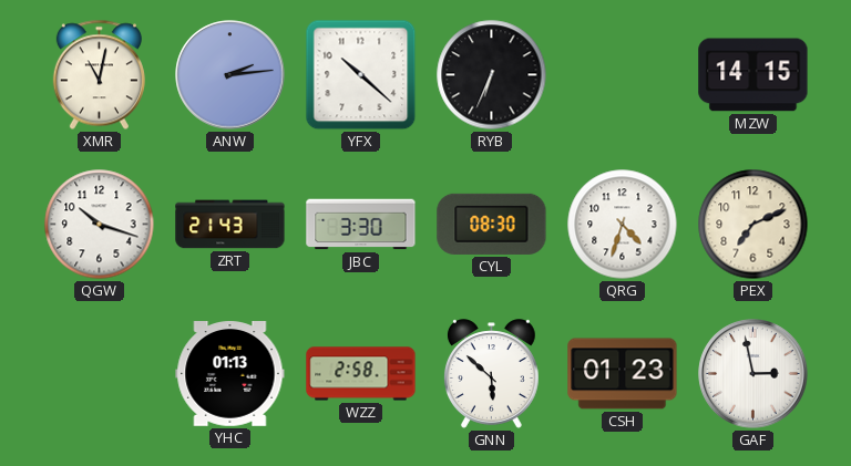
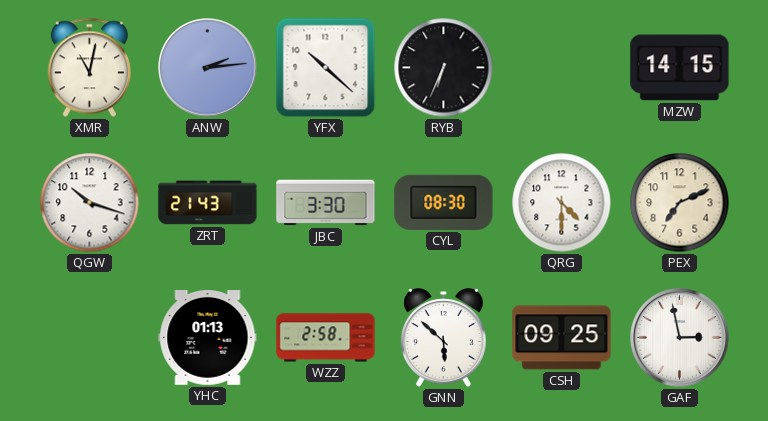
QRG: 4:33 -> 4:30 (562, 203)
CSH: 01:23 -> 09:25 (562, 338)
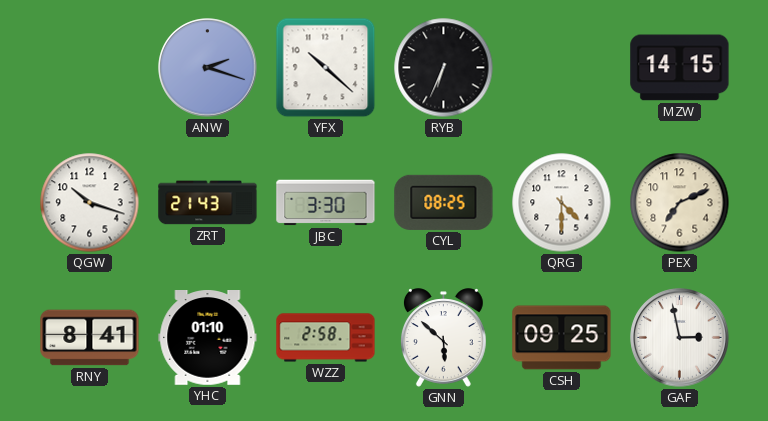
XMR: 11:02 -> none (89, 68)
ANW: 2:14 -> 2:18 (208, 68)
CYL: 08:30 -> 08:25 (444, 202)
RNY: none -> 8:41 (90, 338)
YHC: 01:13 -> 01:10 (208, 338)
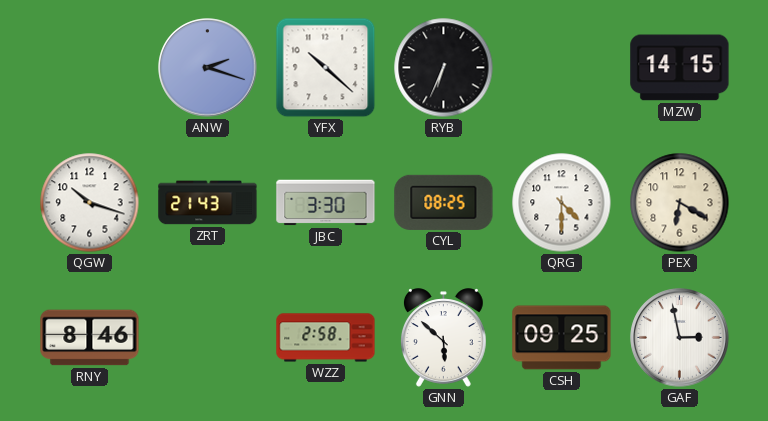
PEX: 7:11 -> 6:20 (680, 203)
RNY: 8:41 -> 8:46 (90, 338)
YHC: 01:10 -> none (208, 338)
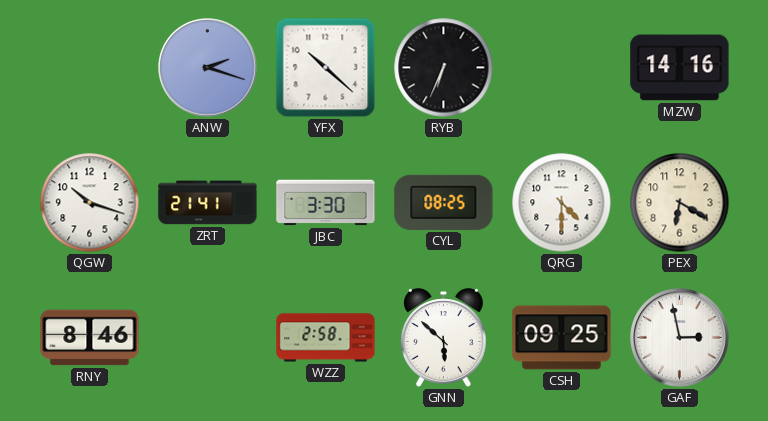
MZW: 14:15 -> 14:16 (680, 68)
ZRT: 21:43 -> 21:41 (208, 203)
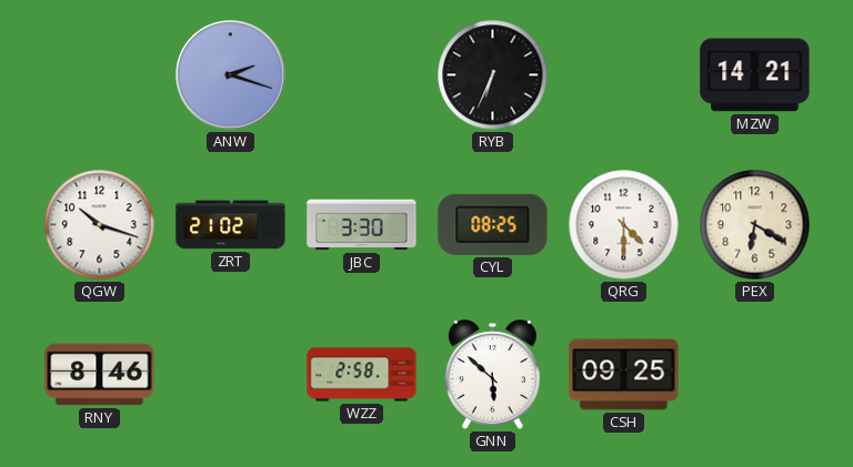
YFX: 10:22 -> none (326, 68)
MZW: 14:16 -> 14:21 (755, 75)
ZRT: 21:41 -> 21:02 (231, 225)
GAF: 2:58 -> none (680, 338)
